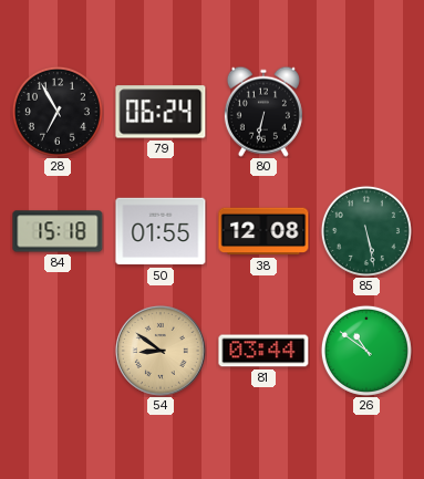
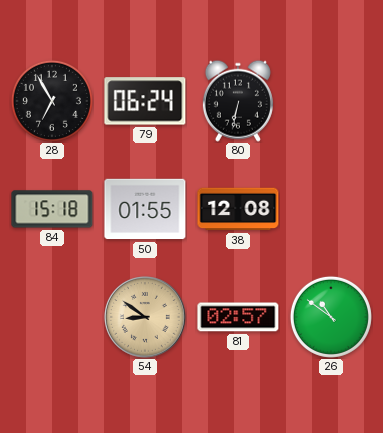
85: 5:28 -> none (366, 231)
81: 03:44 -> 02:57 (238, 317)
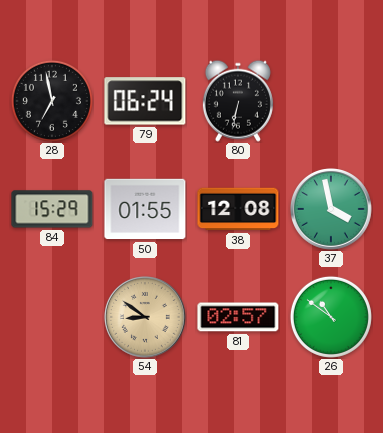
28: 6:55 -> 6:58 (52, 101)
84: 15:18 -> 15:29 (52, 209)
37: none -> 3:58 (332, 210)
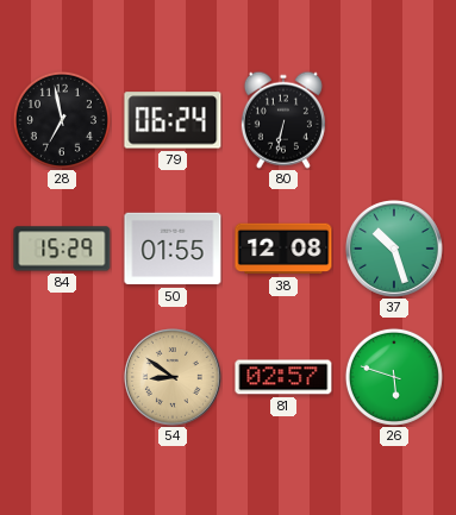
37: 3:58 -> 10:27 (395, 250)
26: 10:51 -> 5:48 (394, 377)
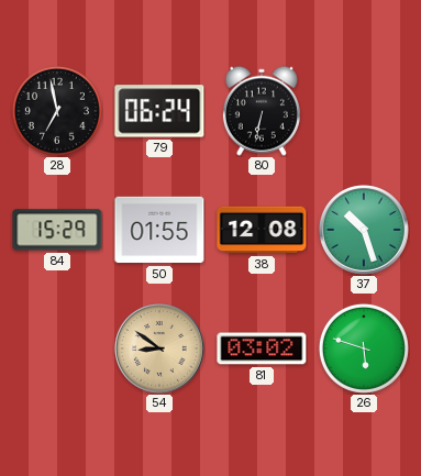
81: 02:57 -> 03:02 (262, 348)
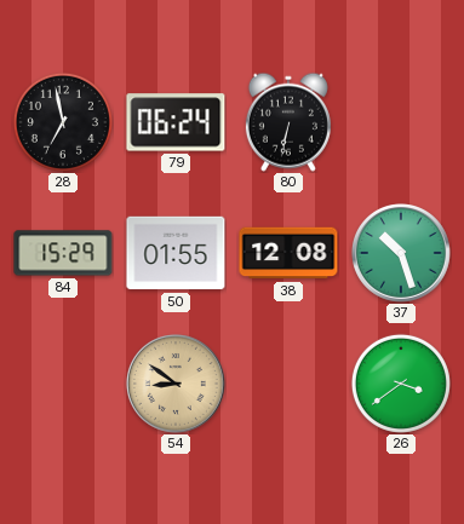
81: 03:02 -> none (262, 348)
26: 5:48 -> 3:39 (401, 384)
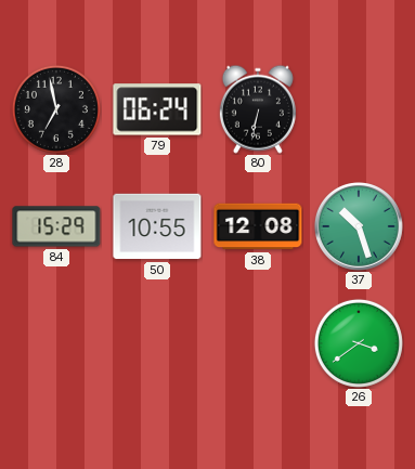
50: 01:55 -> 10:55 (157, 226)
54: 8:51 -> none (177, 385)
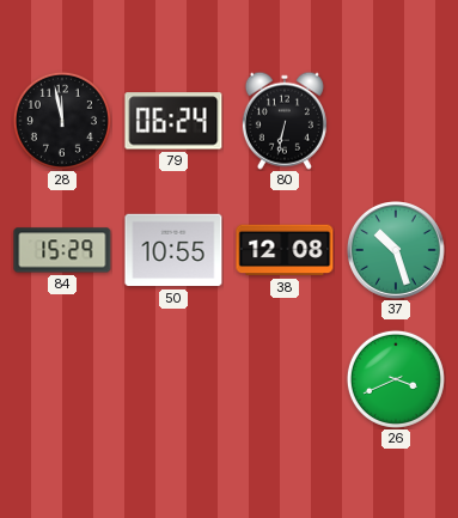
28: 6:58 -> 11:58 (62, 121)
26: 3:39 -> 3:41 (396, 379)
